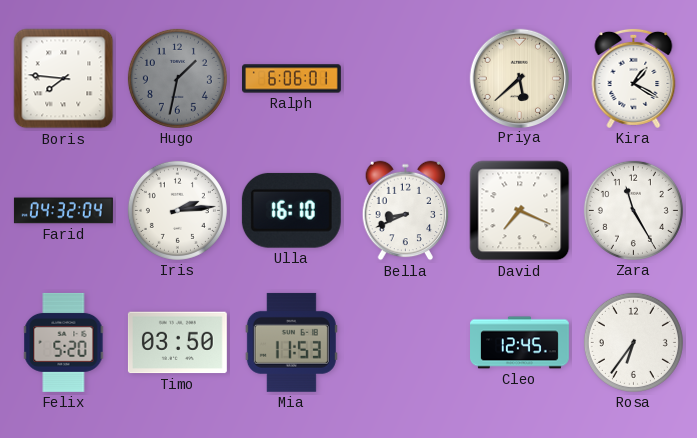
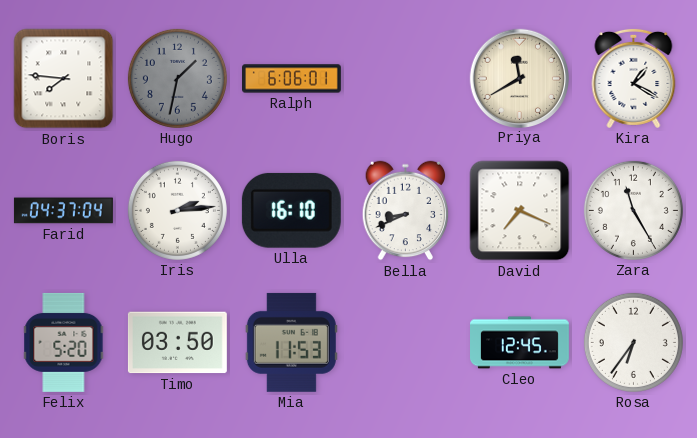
Priya: 5:38 -> 11:40 (519, 78)
Farid: 04:32 -> 04:37 (63, 211)
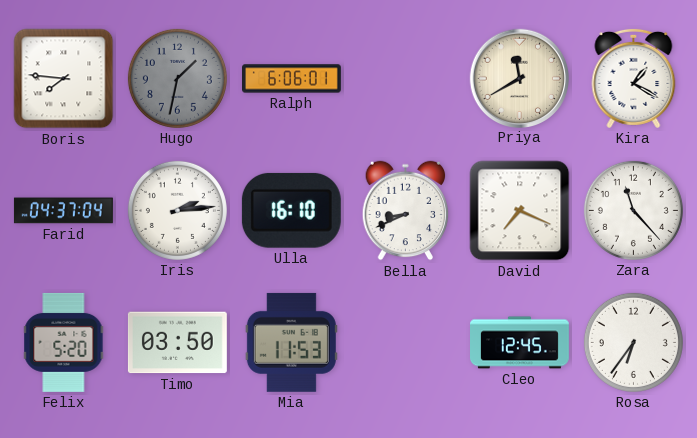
Zara: 11:25 -> 11:23 (633, 210)
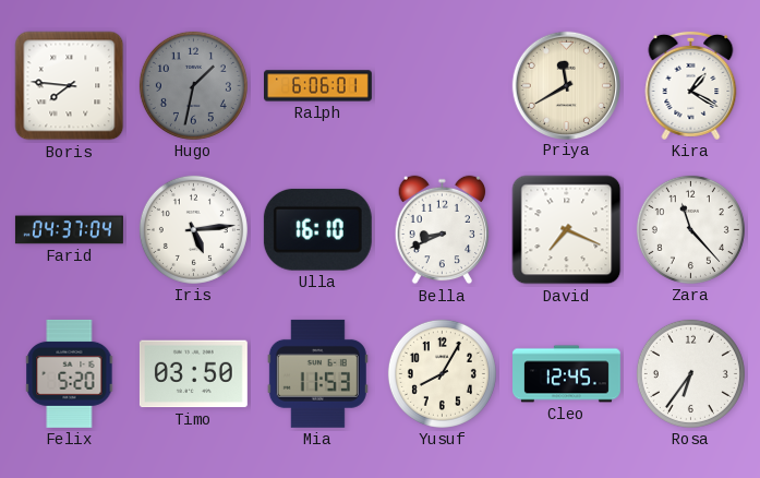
Iris: 2:14 -> 5:14 (193, 229)
Yusuf: none -> 8:05 (442, 373)
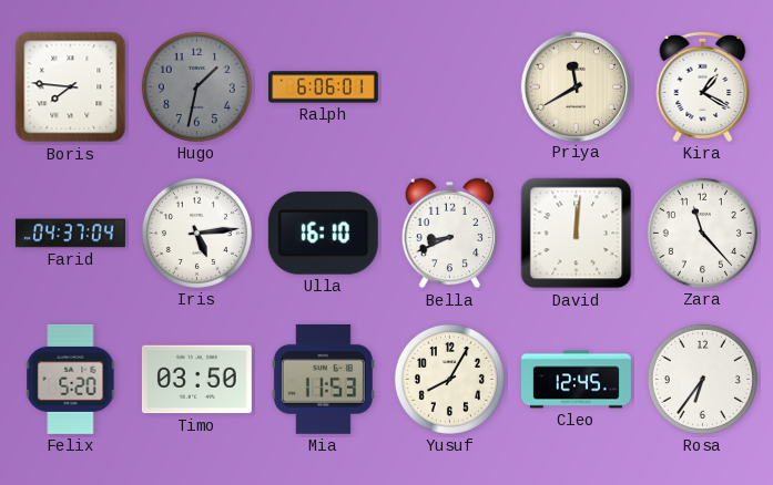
David: 7:19 -> 12:01 (577, 234)
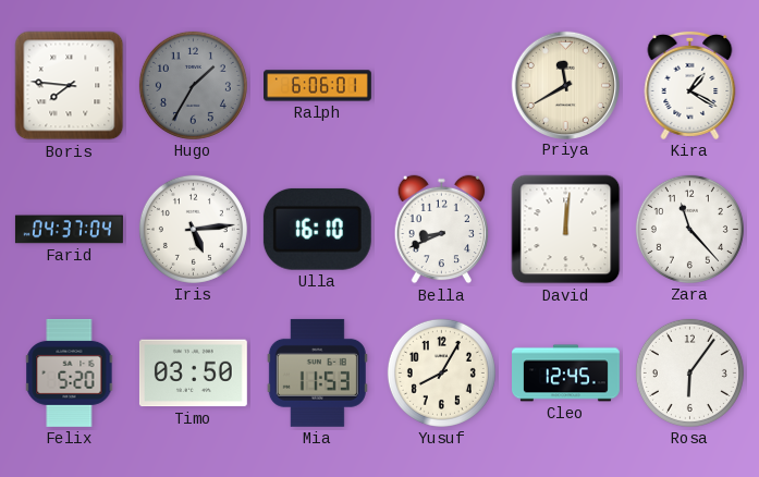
Hugo: 1:32 -> 1:35 (193, 85)
Rosa: 6:36 -> 6:06 (689, 372)
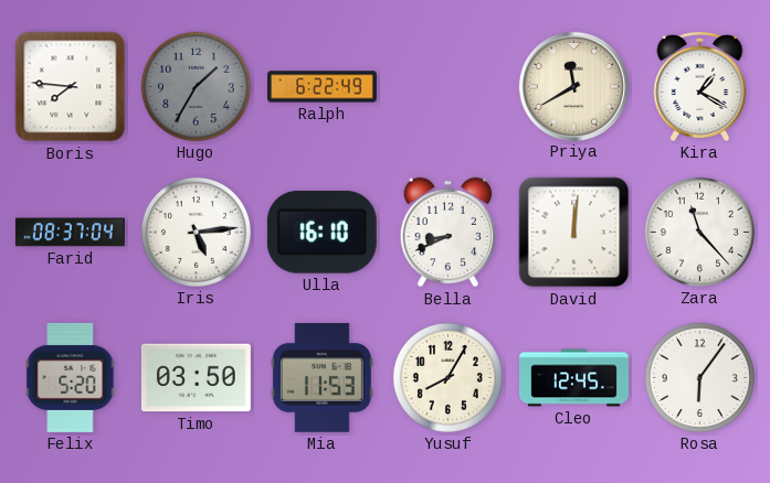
Ralph: 6:06 -> 6:22 (323, 87)
Farid: 04:37 -> 08:37 (70, 233)
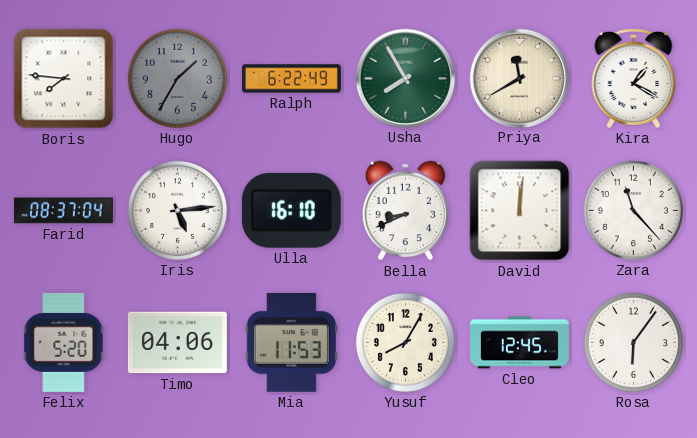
Usha: none -> 7:55 (405, 78)
Timo: 03:50 -> 04:06 (177, 343)
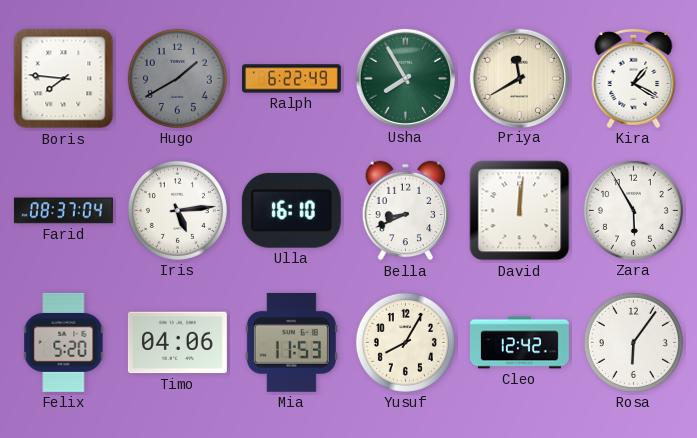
Hugo: 1:35 -> 1:40 (177, 78)
Zara: 11:23 -> 5:55 (633, 210)
Cleo: 12:45 -> 12:42 (520, 343)
